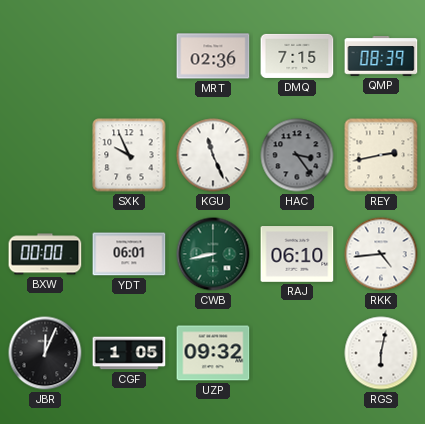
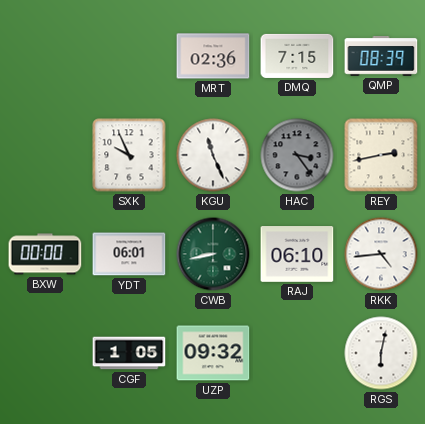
JBR: 12:04 -> none (45, 353)
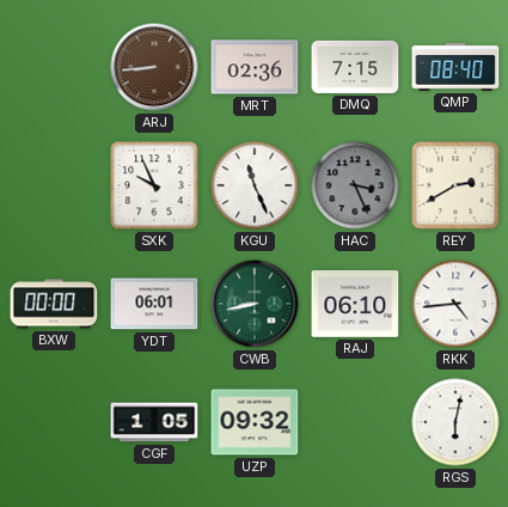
ARJ: none -> 8:44 (154, 67)
QMP: 08:39 -> 08:40 (455, 68)
HAC: 3:24 -> 3:26 (355, 185)
REY: 2:43 -> 2:40 (455, 185)
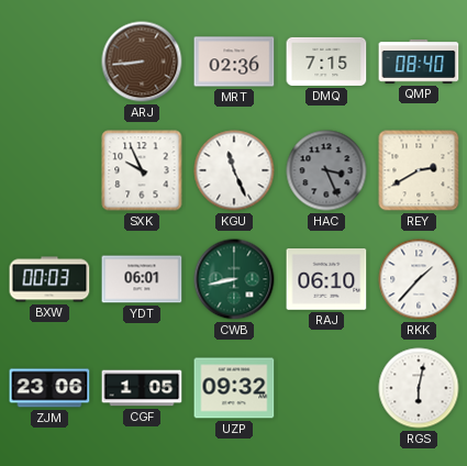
BXW: 00:00 -> 00:03 (49, 279)
RKK: 4:44 -> 1:37 (419, 279)
ZJM: none -> 23:06 (49, 388)
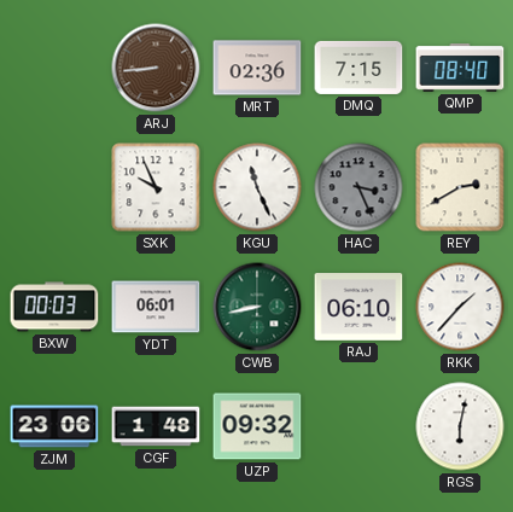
CGF: 1:05 -> 1:48 (156, 426)
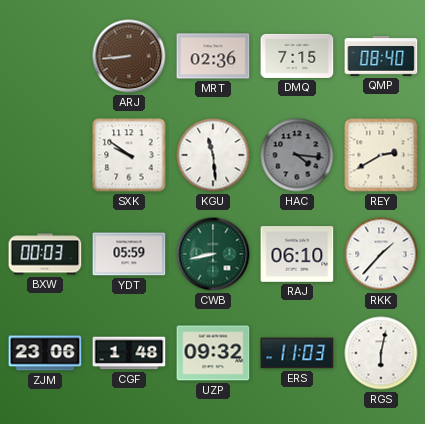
SXK: 9:56 -> 9:51 (129, 155)
KGU: 11:26 -> 11:29 (213, 155)
HAC: 3:26 -> 4:16 (297, 155)
YDT: 06:01 -> 05:59 (129, 254)
ERS: none -> 11:03 (297, 353)
